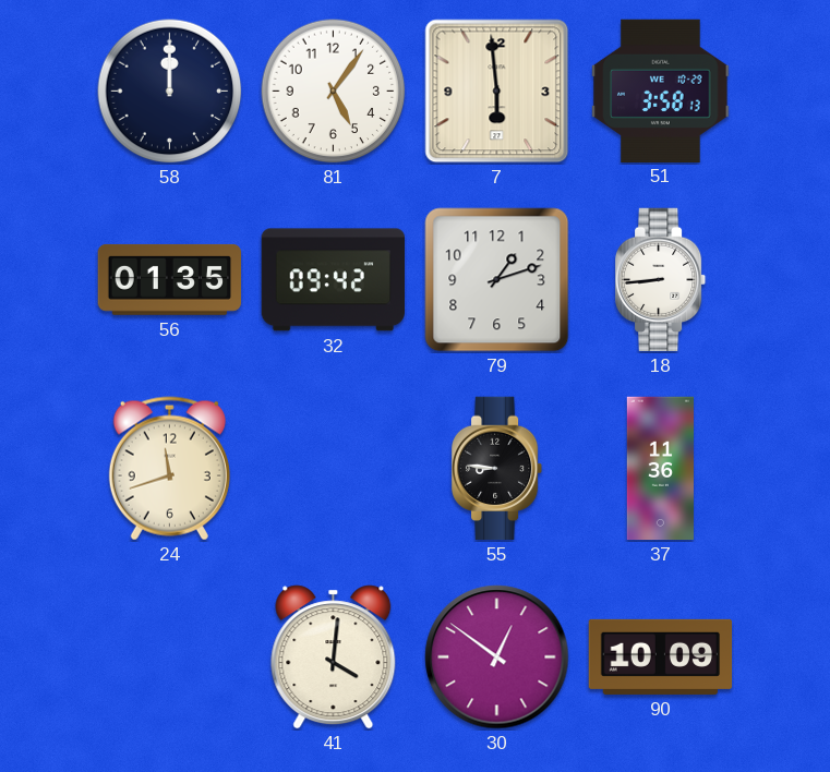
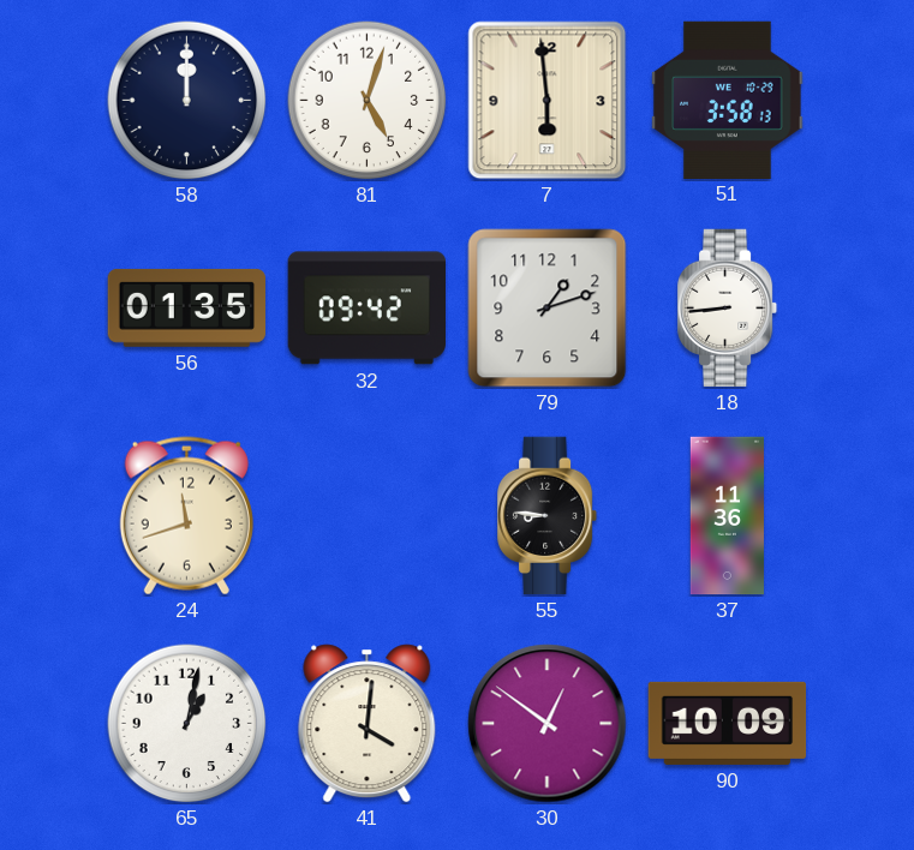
81: 5:06 -> 5:03 (368, 101)
65: none -> 1:02 (187, 724)
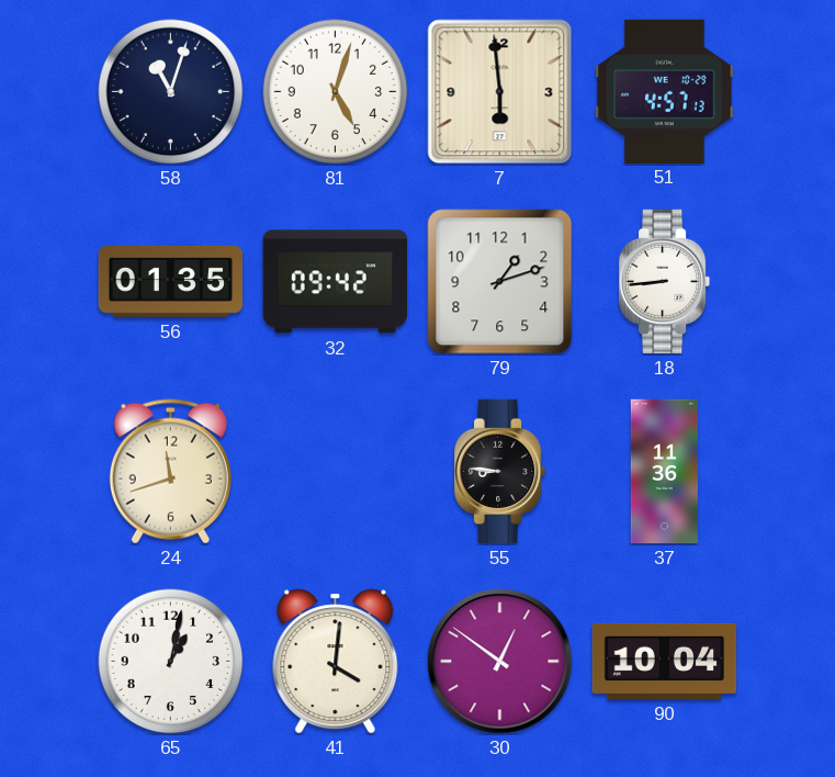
58: 12:00 -> 11:03 (171, 92)
51: 3:58 -> 4:57 (665, 91)
90: 10:09 -> 10:04 (665, 661)
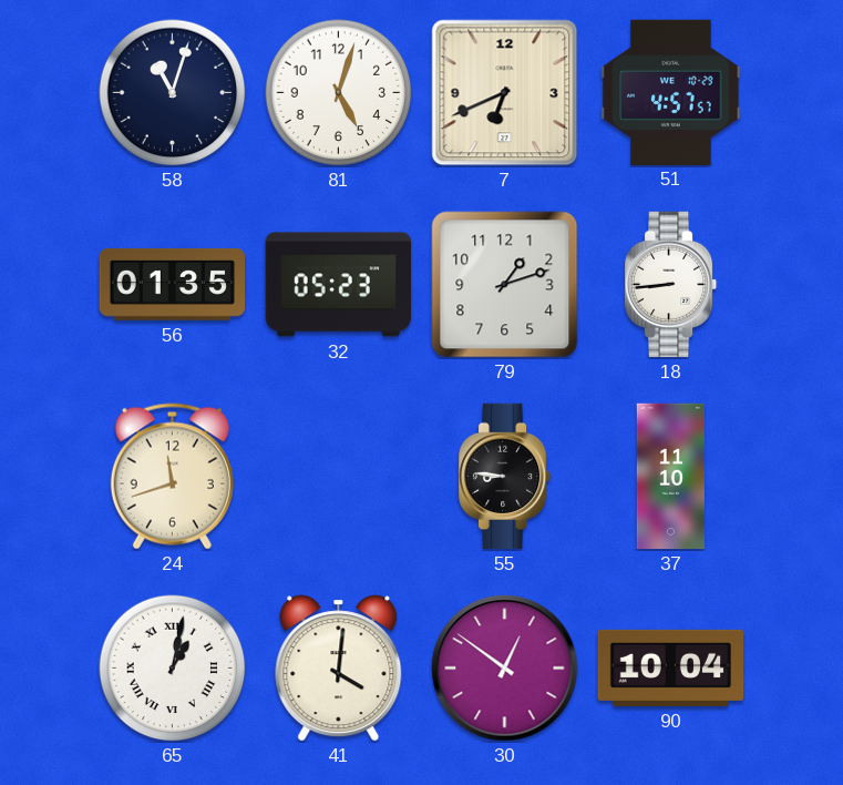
7: 5:59 -> 6:41 (505, 93)
51: 4:57:13 -> 4:57:57 (671, 92)
32: 09:42 -> 05:23 (338, 285)
37: 11:36 -> 11:10 (670, 477)
65 numerals: Arabic -> Roman (173, 669)
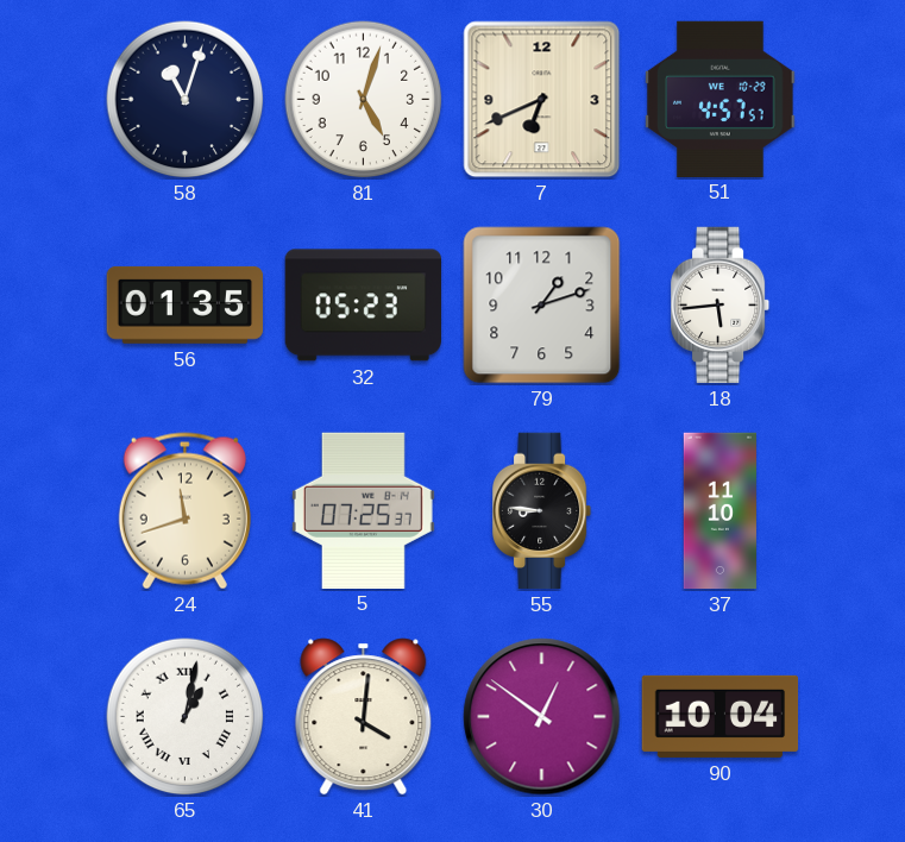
18: 8:44 -> 5:44 (721, 306)
5: none -> 07:25 (363, 510)
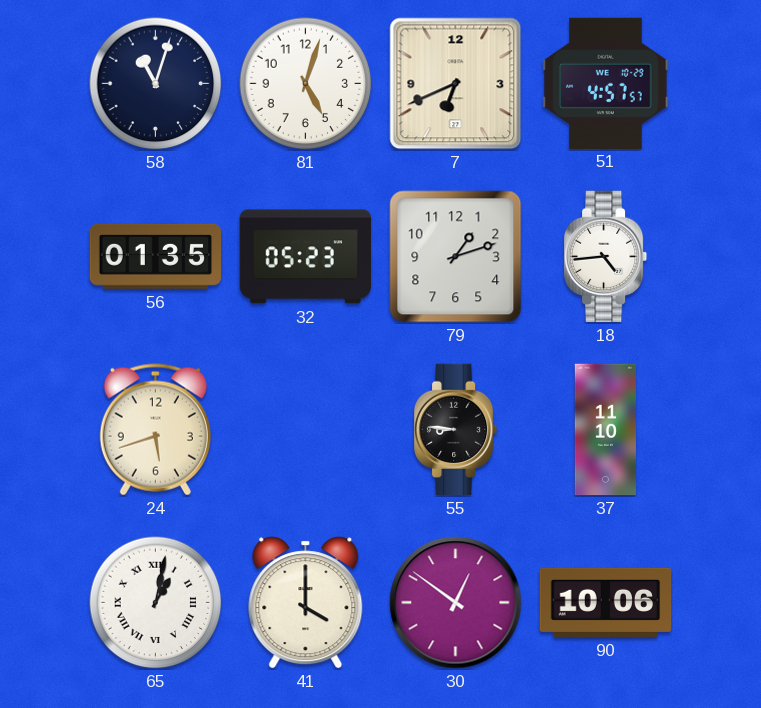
18: 5:44 -> 4:44 (606, 257)
24: 11:42 -> 5:42 (155, 430)
5: 07:25 -> none (363, 510)
41: 4:01 -> 4:00 (306, 603)
90: 10:04 -> 10:06 (606, 602)
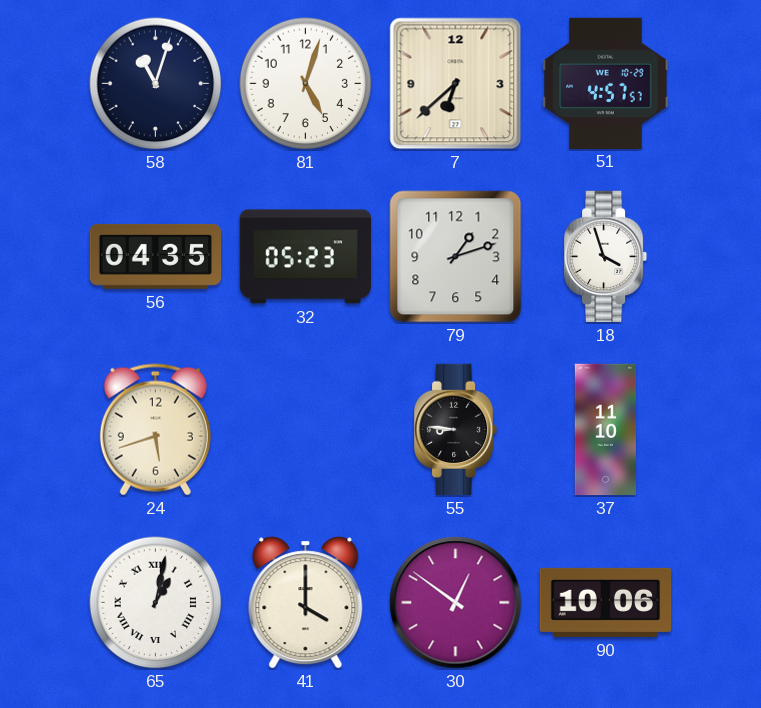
7: 6:41 -> 6:38 (456, 84)
56: 01:35 -> 04:35 (156, 256)
18: 4:44 -> 3:57 (606, 257)
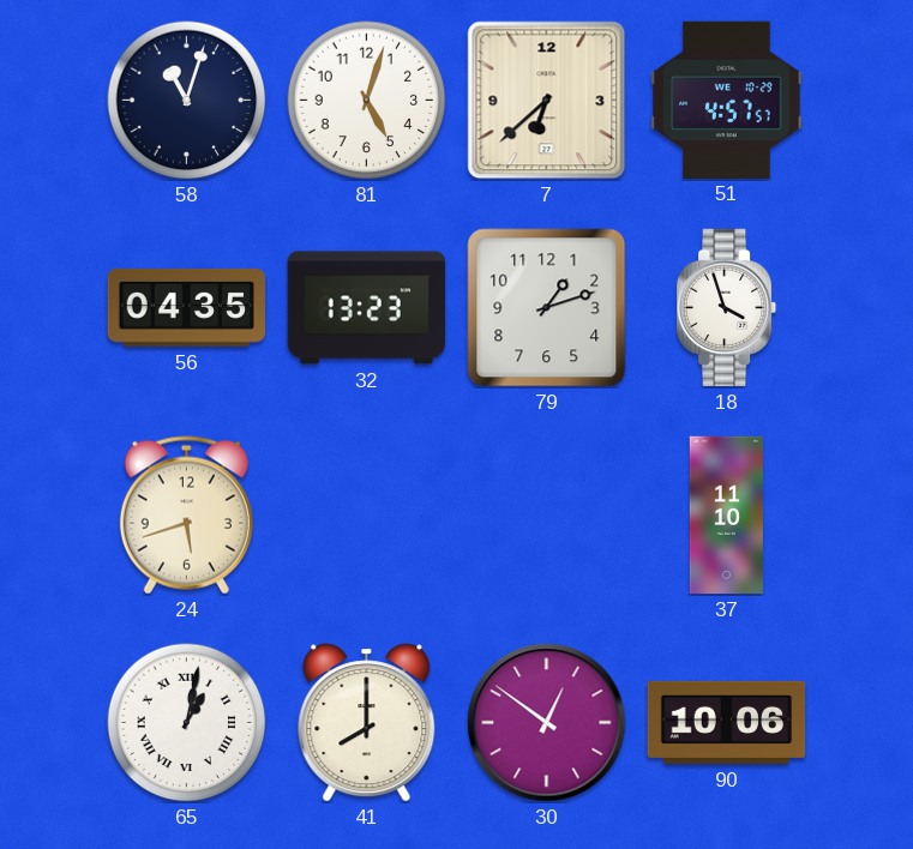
32: 05:23 -> 13:23 (366, 308)
55: 8:46 -> none (456, 430)
41: 4:00 -> 8:00 (367, 723)
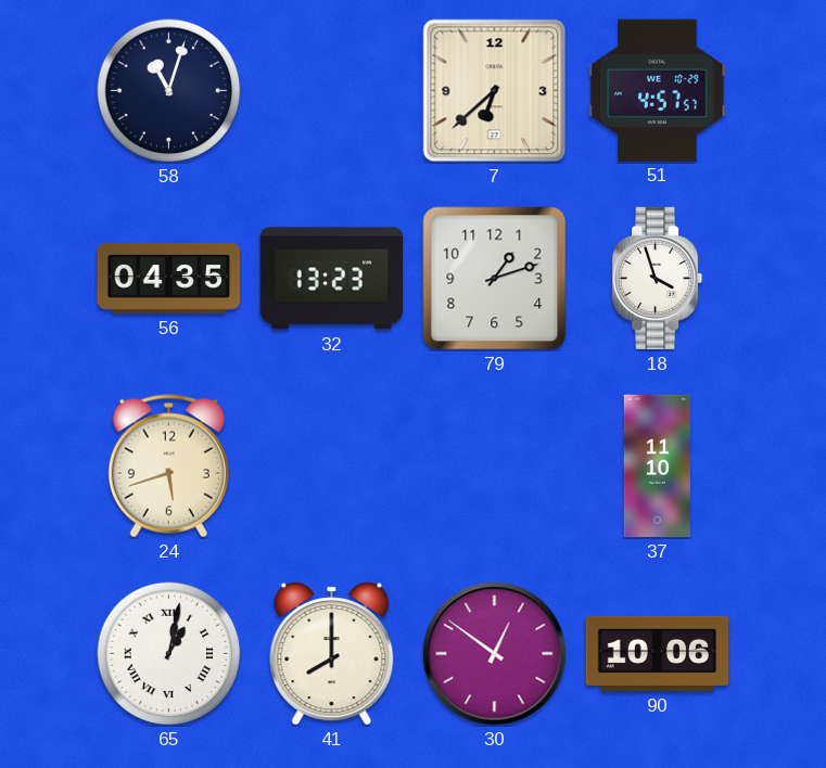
81: 5:03 -> none (367, 101)
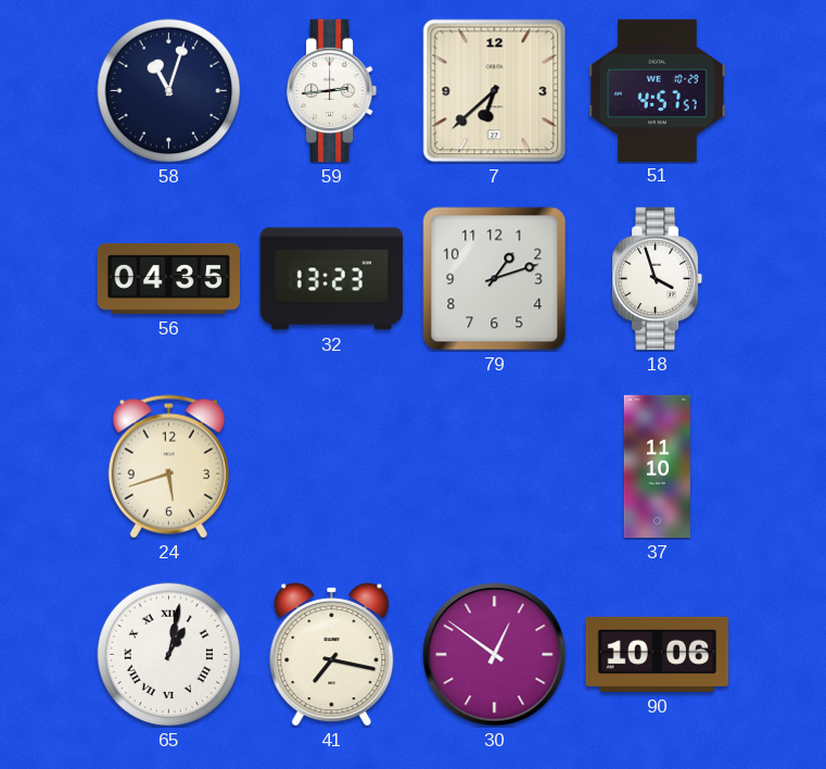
59: none -> 2:44 (332, 91)
41: 8:00 -> 7:17 (332, 655)
